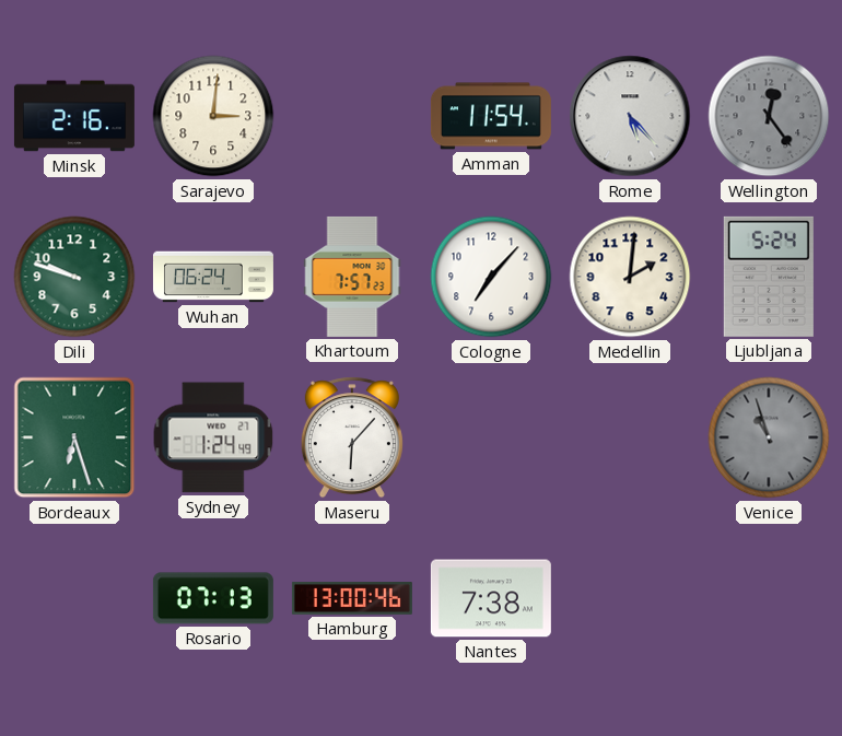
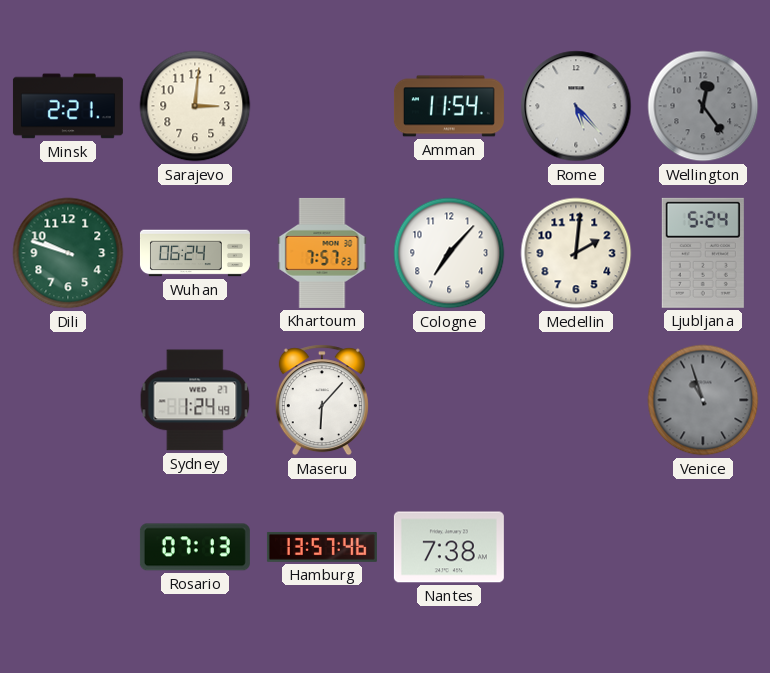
Minsk: 2:16 -> 2:21 (68, 106)
Bordeaux: 6:27 -> none (74, 437)
Hamburg: 13:00 -> 13:57 (322, 547)
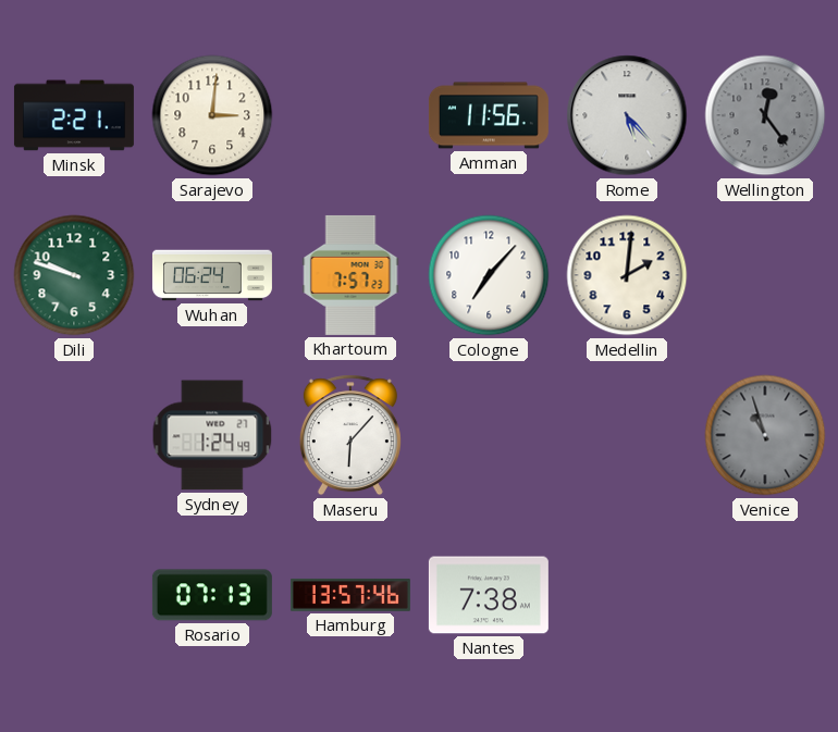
Amman: 11:54 -> 11:56 (489, 115)
Ljubljana: 5:24 -> none (703, 253)
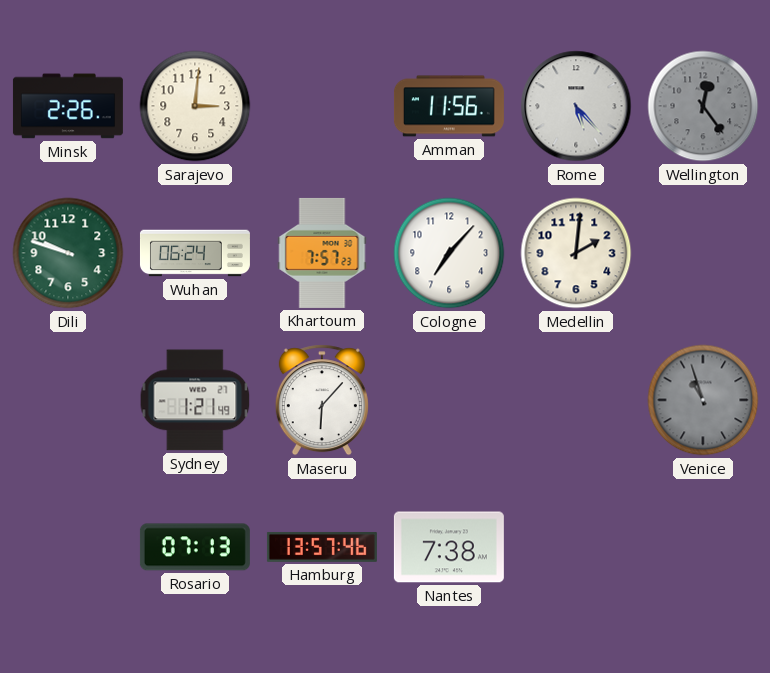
Minsk: 2:21 -> 2:26 (68, 106)
Sydney: 1:24 -> 1:21 (195, 400)
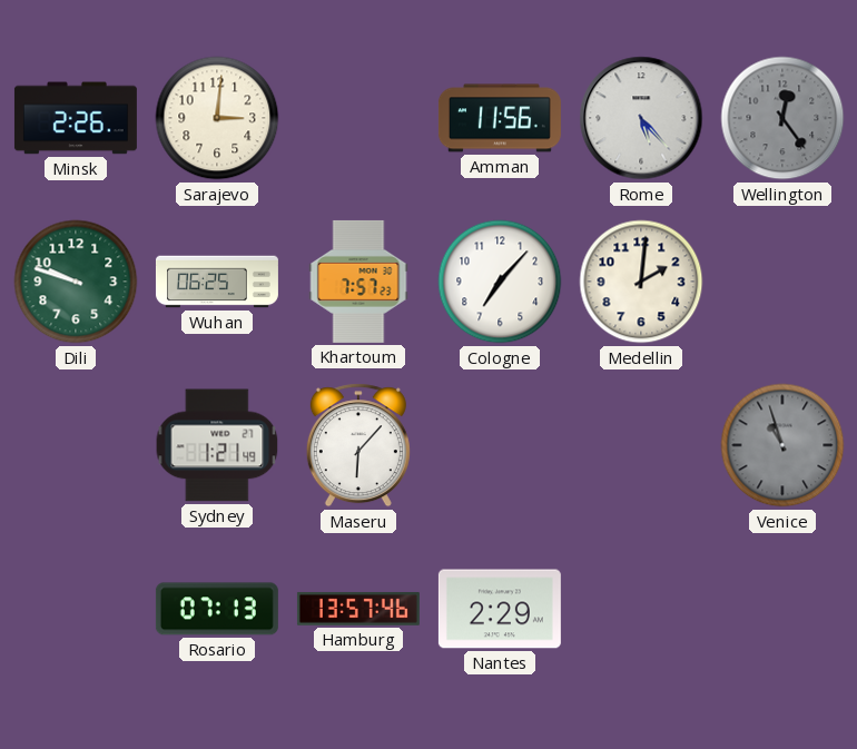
Wuhan: 06:24 -> 06:25 (217, 282)
Nantes: 7:38 -> 2:29 (500, 609)
